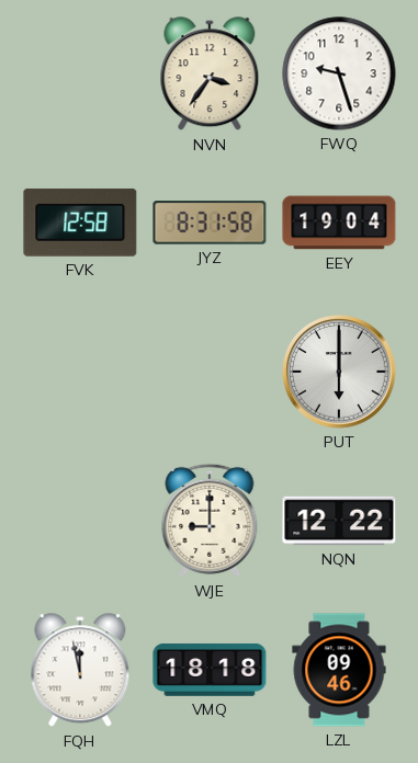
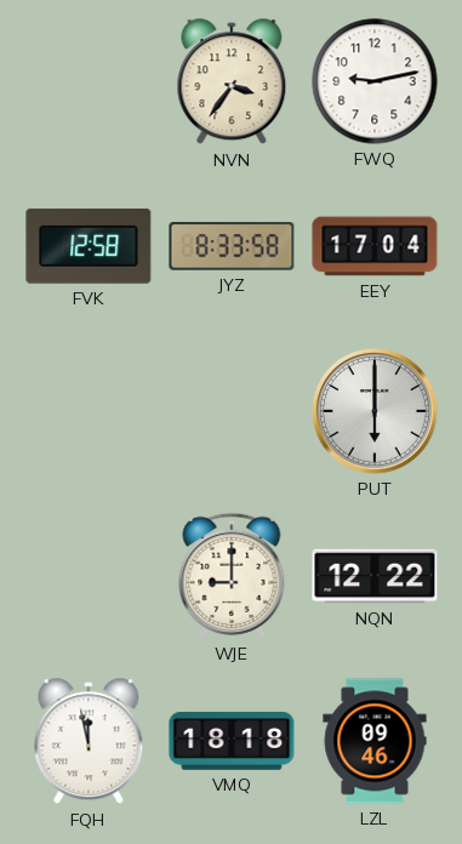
FWQ: 9:27 -> 9:13 (375, 81)
JYZ: 8:31 -> 8:33 (232, 246)
EEY: 19:04 -> 17:04 (375, 246)
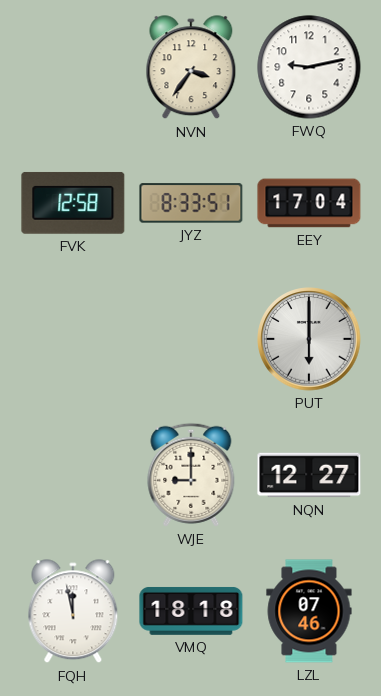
JYZ: 8:33:58 -> 8:33:51 (191, 203)
NQN: 12:22 -> 12:27 (309, 475)
LZL: 09:46 -> 07:46 (309, 611)
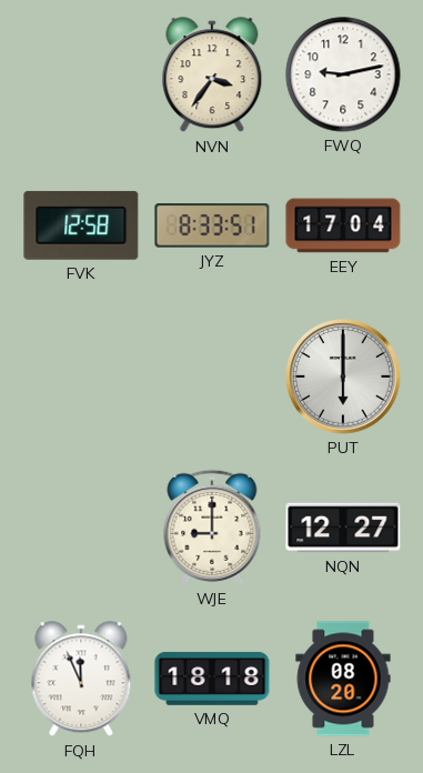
FQH: 11:58 -> 11:56 (81, 680)
LZL: 07:46 -> 08:20 (343, 679)
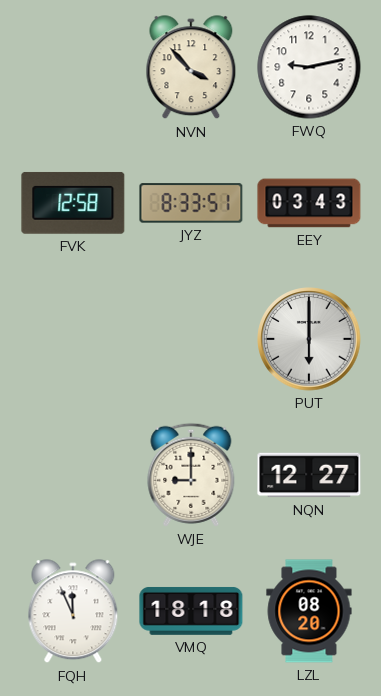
NVN: 3:36 -> 3:53 (191, 68)
EEY: 17:04 -> 03:43 (309, 203)
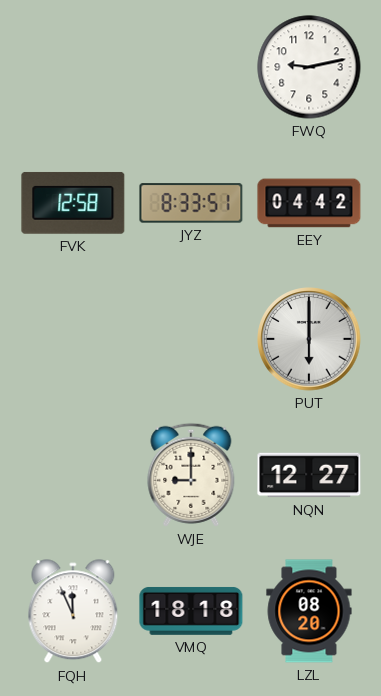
NVN: 3:53 -> none (191, 68)
EEY: 03:43 -> 04:42 (309, 203)
